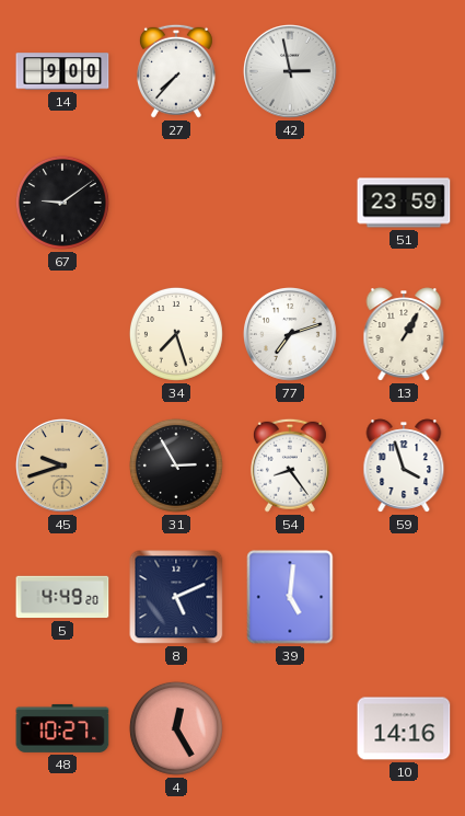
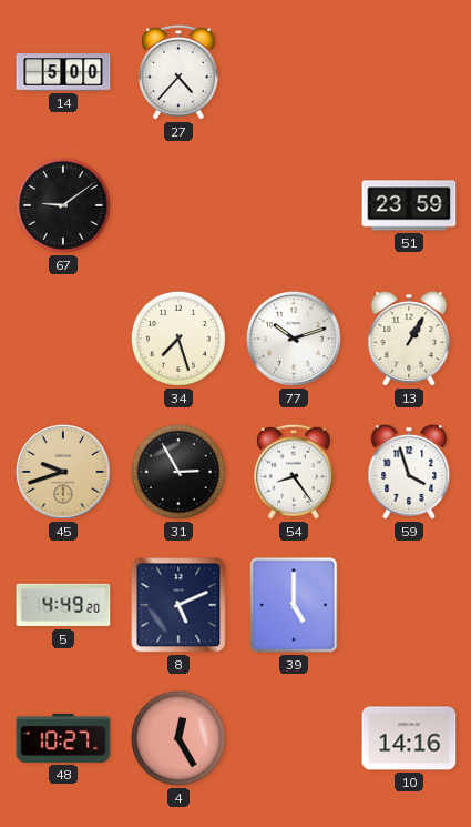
14: 9:00 -> 5:00 (63, 72)
27: 7:37 -> 4:37 (178, 72)
42: 2:58 -> none (291, 72)
77: 7:12 -> 10:12 (295, 340)
39: 5:01 -> 5:00 (294, 605)
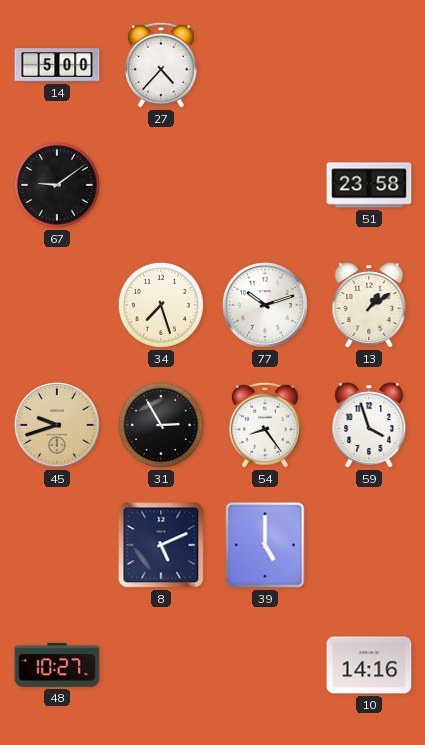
51: 23:59 -> 23:58 (369, 185)
13: 1:05 -> 1:09 (369, 305)
5: 4:49 -> none (63, 605)
4: 12:25 -> none (178, 738)
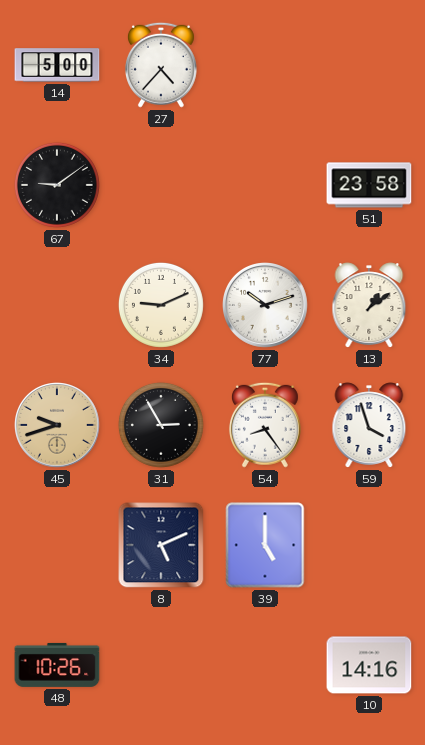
34: 7:27 -> 9:11 (161, 305)
48: 10:27 -> 10:26 (57, 665)
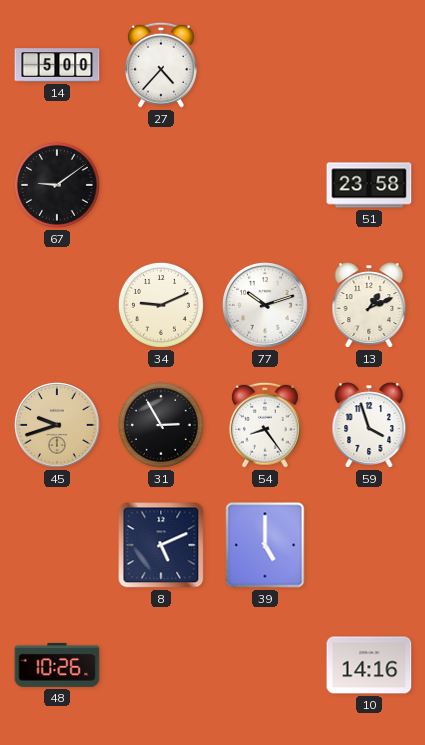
13: 1:09 -> 1:11 (369, 305)
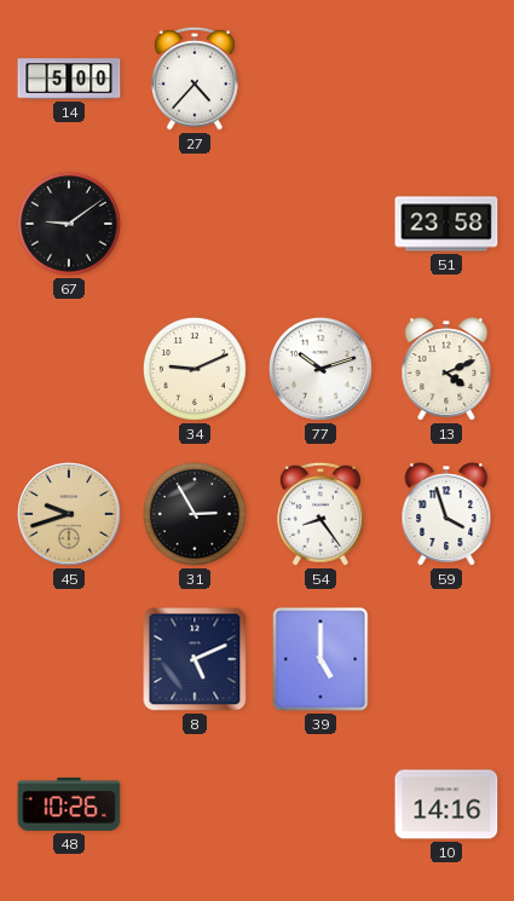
13: 1:11 -> 4:11 (446, 369)
